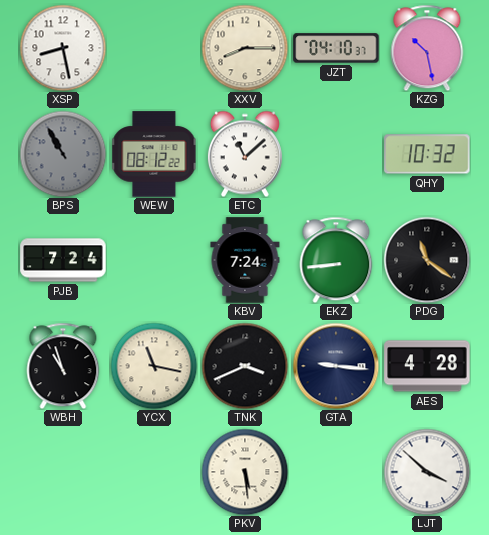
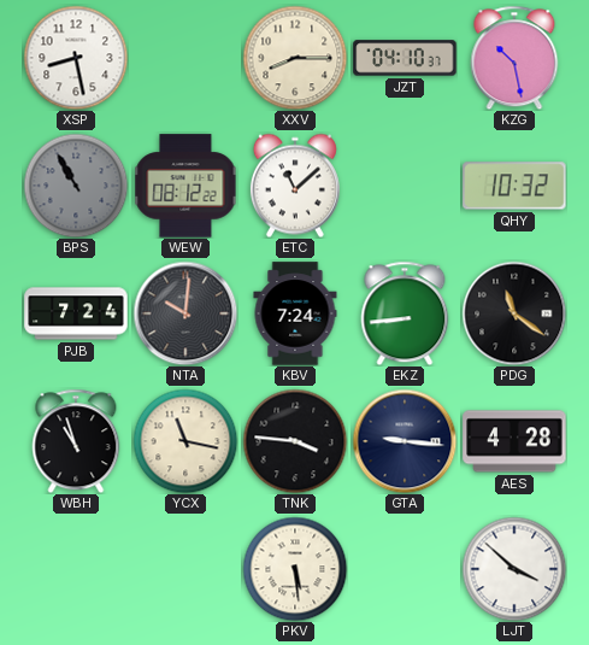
NTA: none -> 10:01 (185, 313)
TNK: 3:41 -> 3:46 (295, 441)
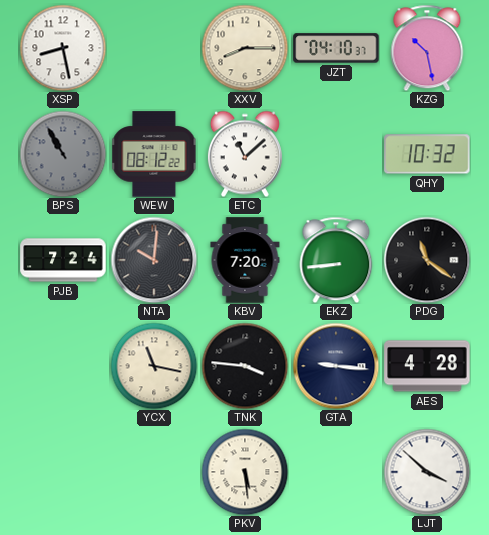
KBV: 7:24 -> 7:20 (245, 260)
WBH: 10:57 -> none (76, 441)
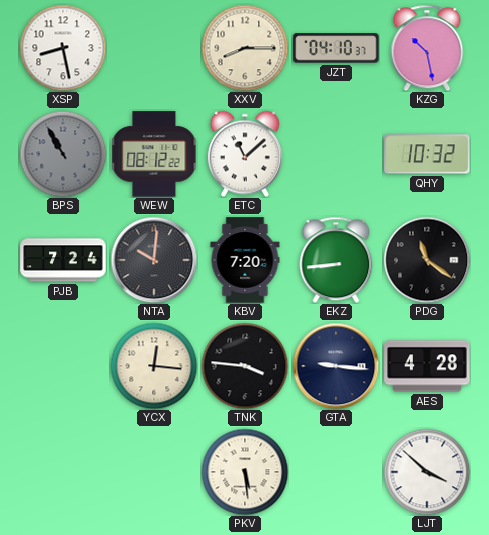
YCX: 11:17 -> 12:16 (154, 366)
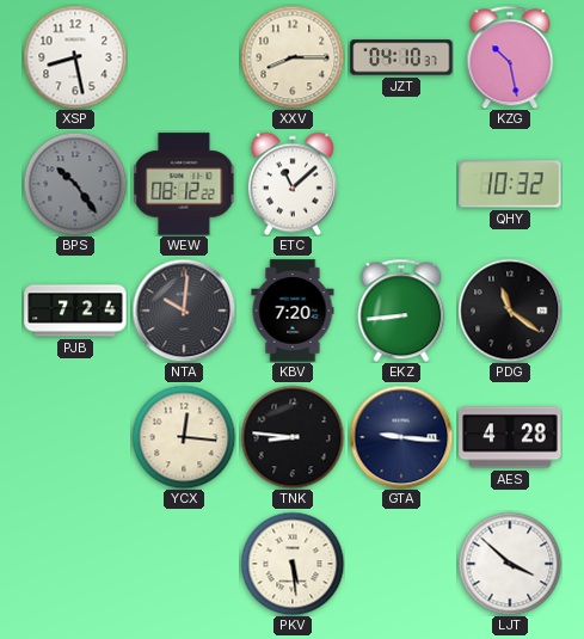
BPS: 10:55 -> 10:24 (75, 184)
TNK: 3:46 -> 8:46 (293, 437)
